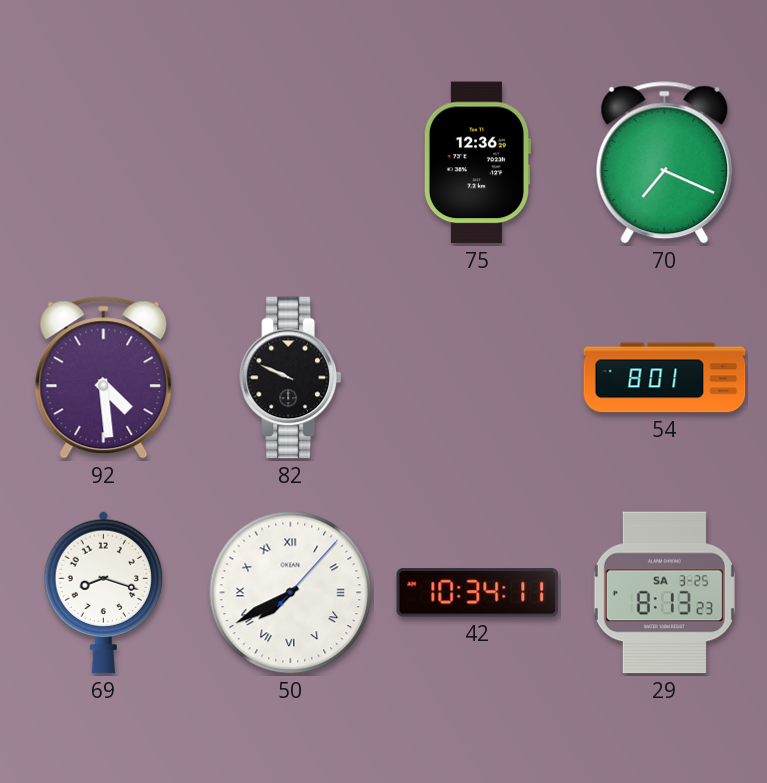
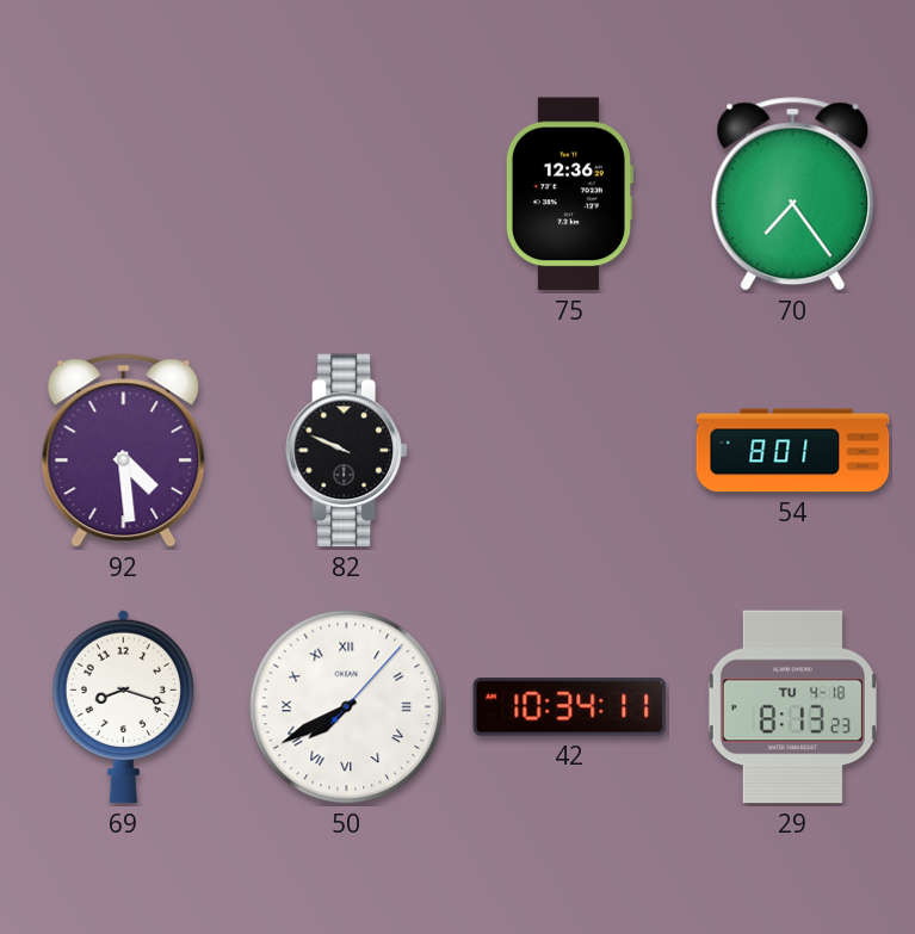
70: 7:19 -> 7:24 (793, 194)
29 date: SA 3-25 -> TU 4-18 (792, 707)
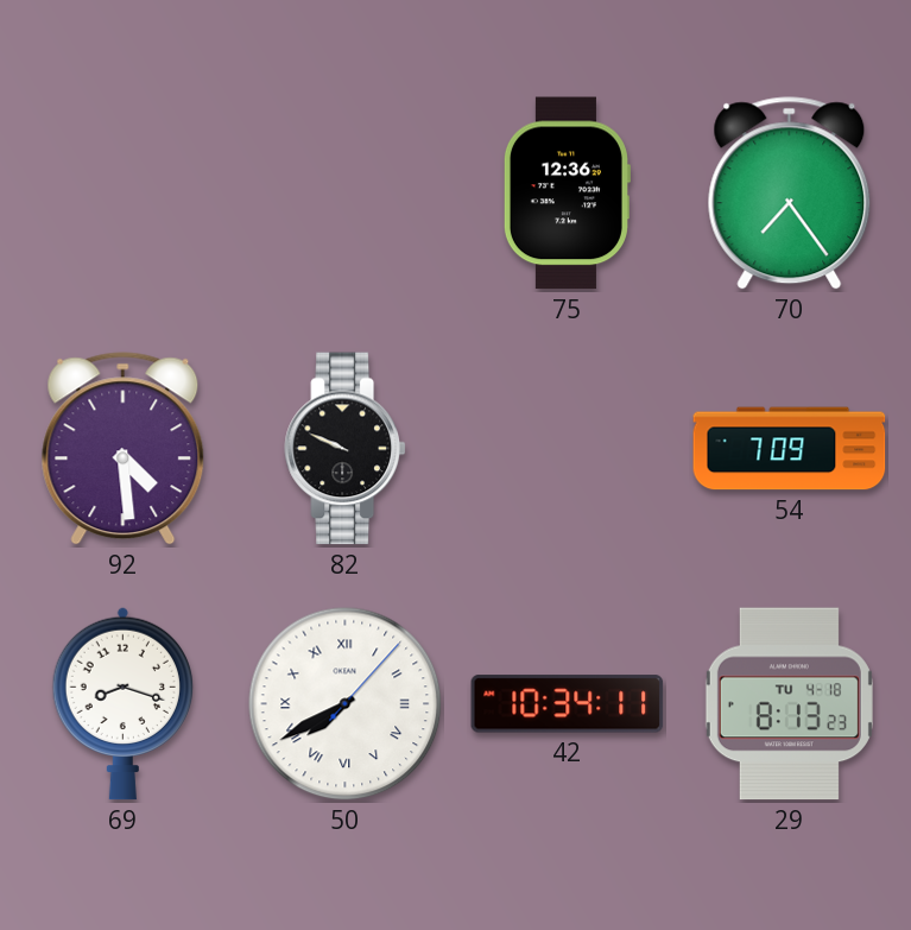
54: 8:01 -> 7:09 (790, 449)
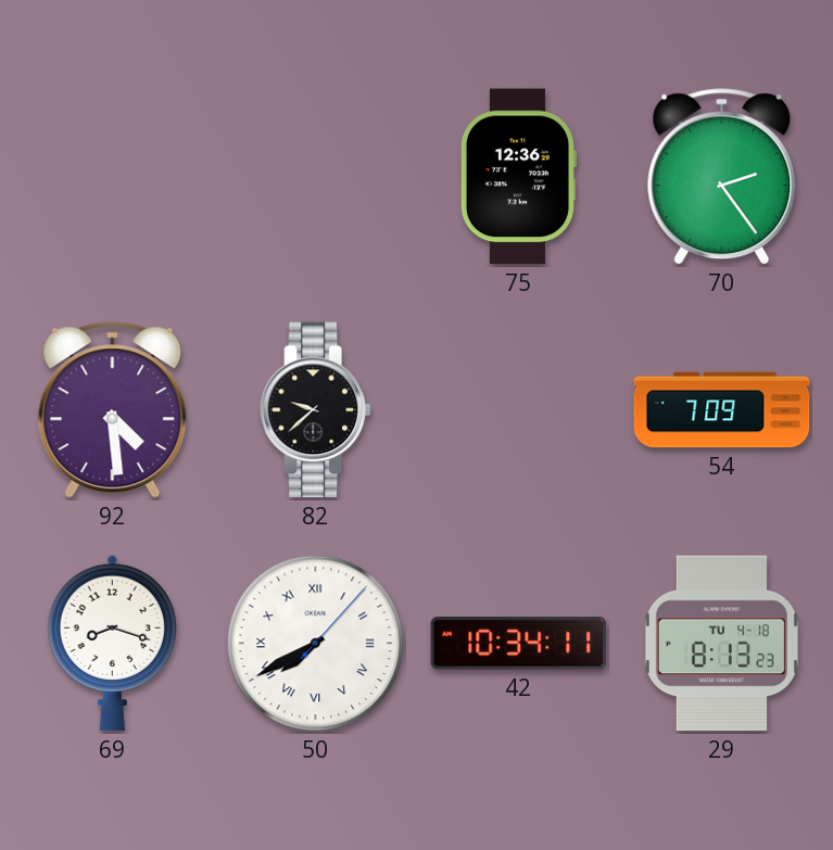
70: 7:24 -> 2:24 (722, 177)
82: 9:49 -> 9:38 (316, 410)
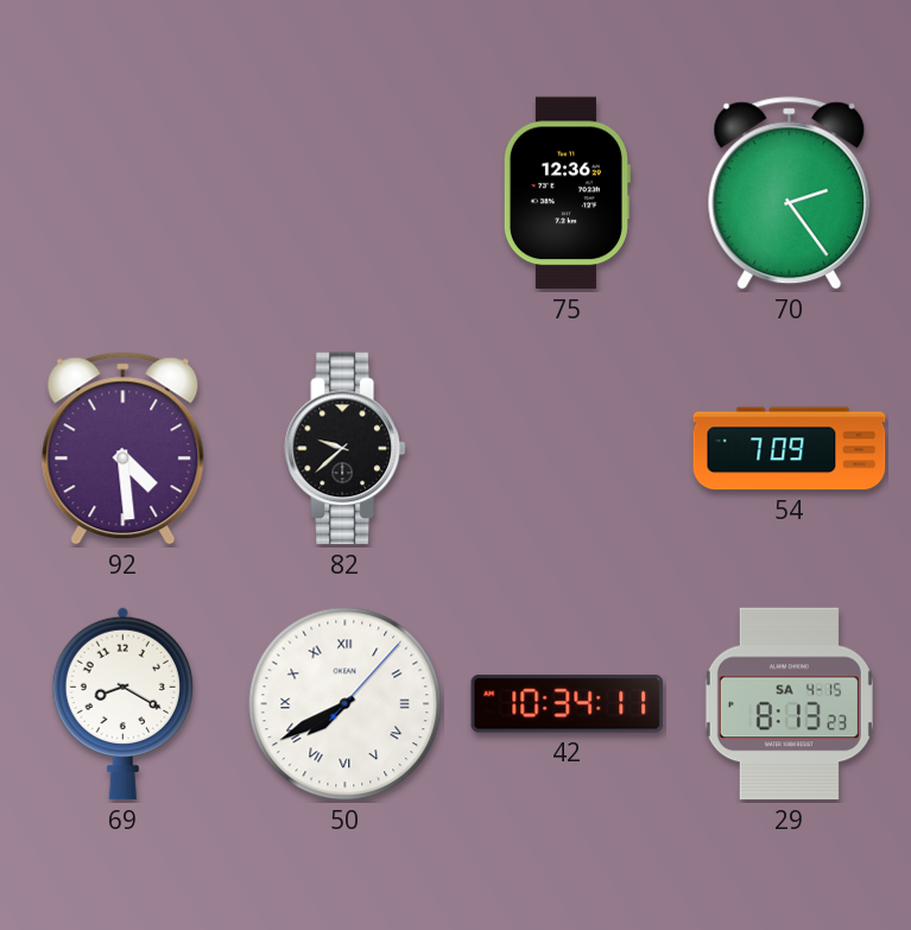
69: 8:18 -> 8:20 (122, 703)
29 date: TU 4-18 -> SA 4-15 (789, 704)
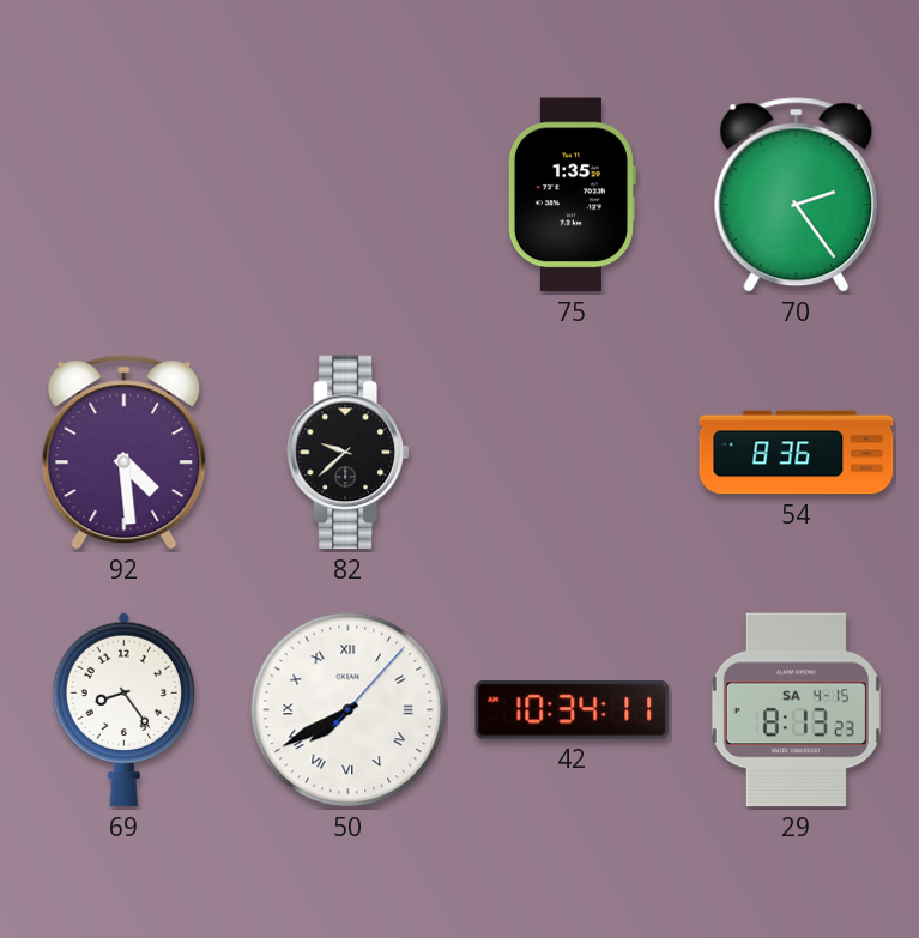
75: 12:36 -> 1:35 (572, 195)
54: 7:09 -> 8:36 (797, 453)
69: 8:20 -> 8:24 (123, 709)
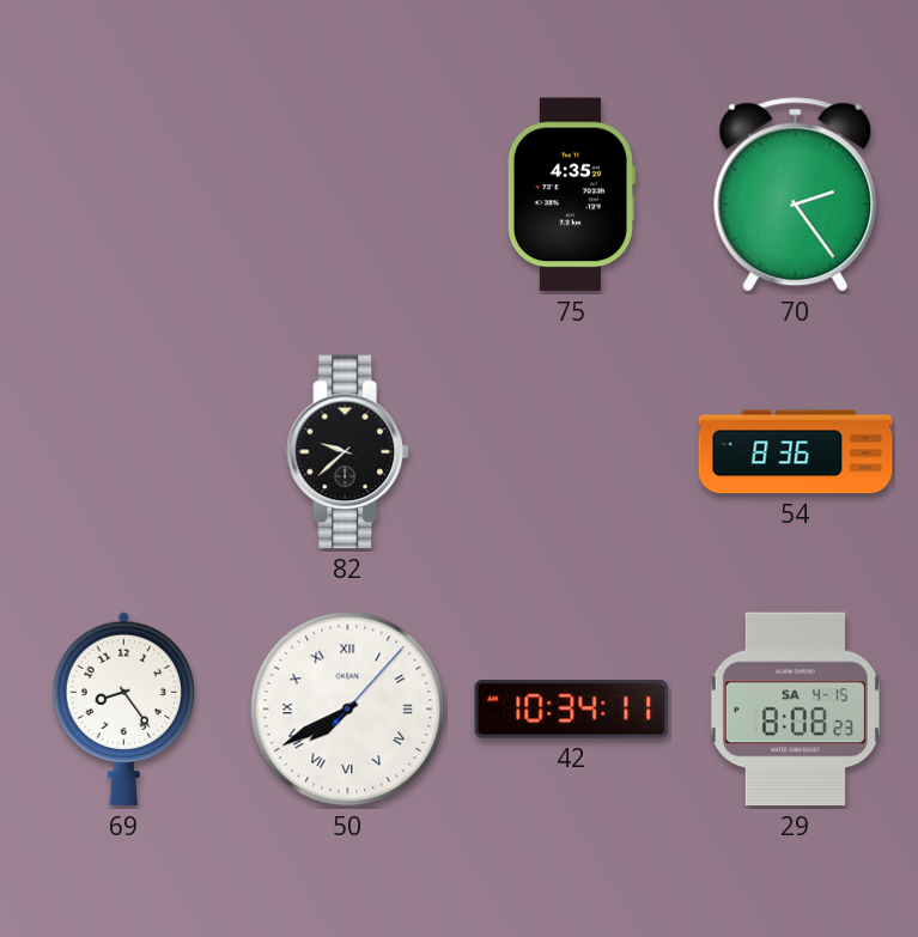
75: 1:35 -> 4:35 (571, 195)
92: 4:29 -> none (125, 453)
29: 8:13 -> 8:08 (795, 710)
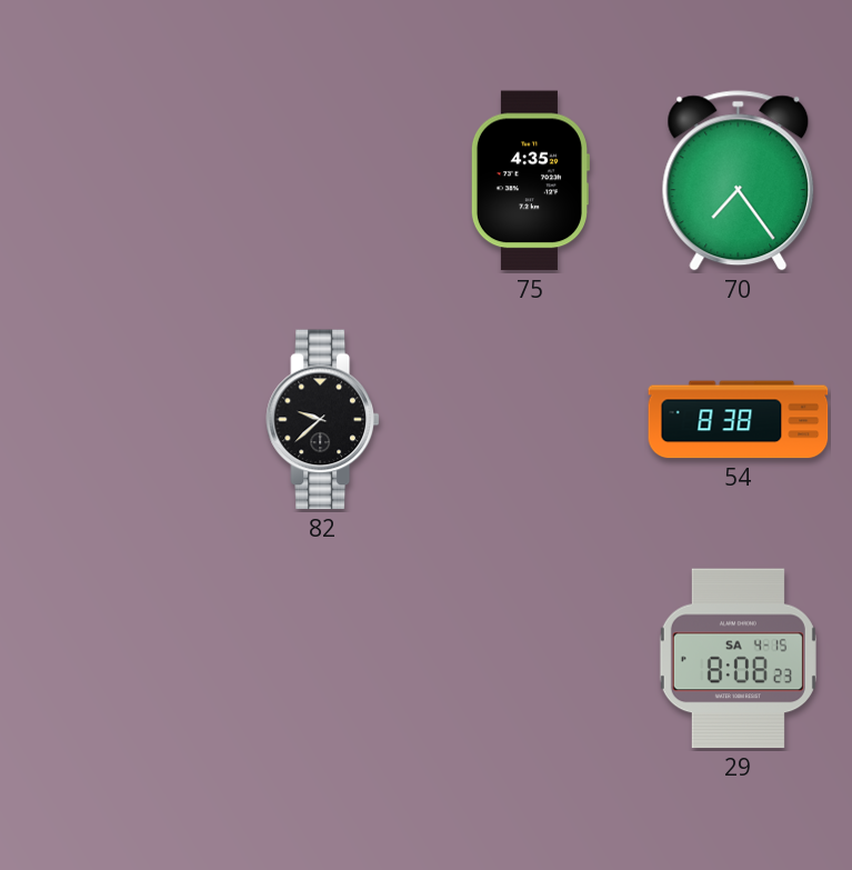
70: 2:24 -> 7:24 (739, 181)
54: 8:36 -> 8:38 (739, 420)
69: 8:24 -> none (123, 708)
50: 7:40 -> none (348, 710)
42: 10:34 -> none (572, 710)
